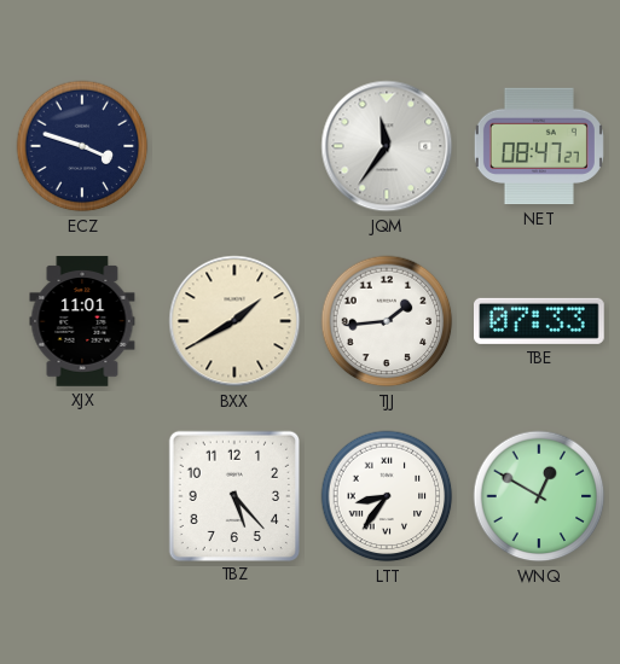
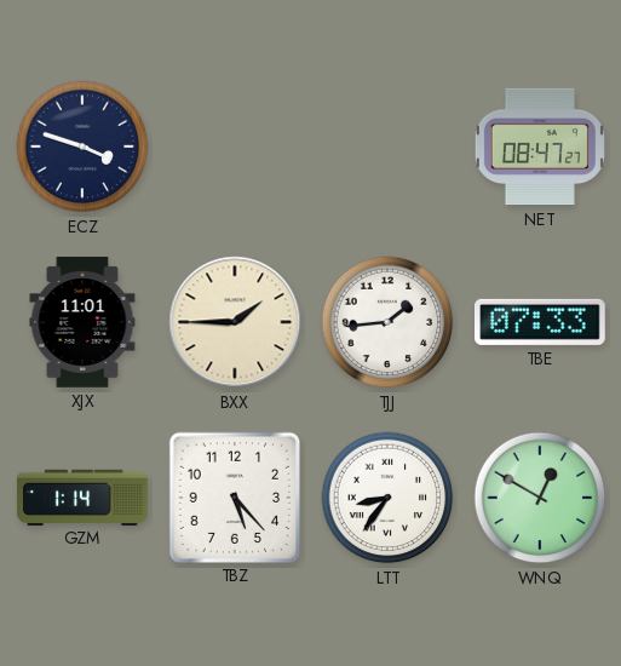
JQM: 11:36 -> none (387, 146)
BXX: 1:40 -> 1:45 (235, 322)
GZM: none -> 1:14 (82, 496)
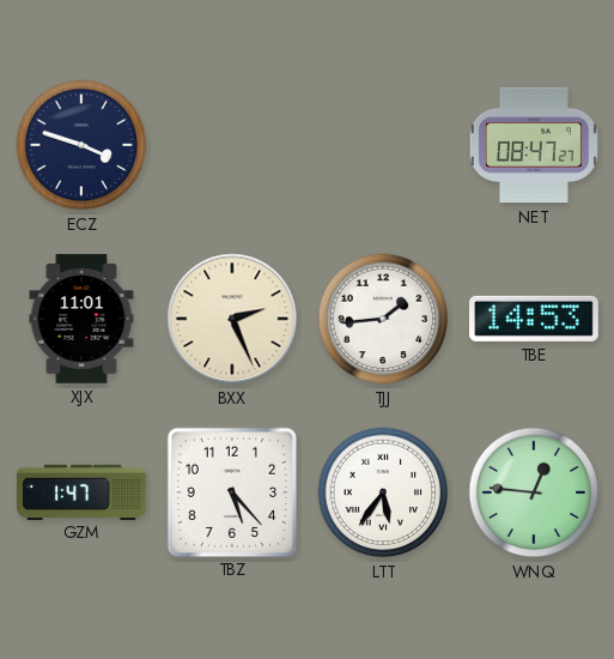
BXX: 1:45 -> 2:26 (232, 319)
TBE: 07:33 -> 14:53 (535, 319)
GZM: 1:14 -> 1:47 (81, 491)
LTT: 8:36 -> 5:36 (383, 492)
WNQ: 12:50 -> 12:46 (534, 492)
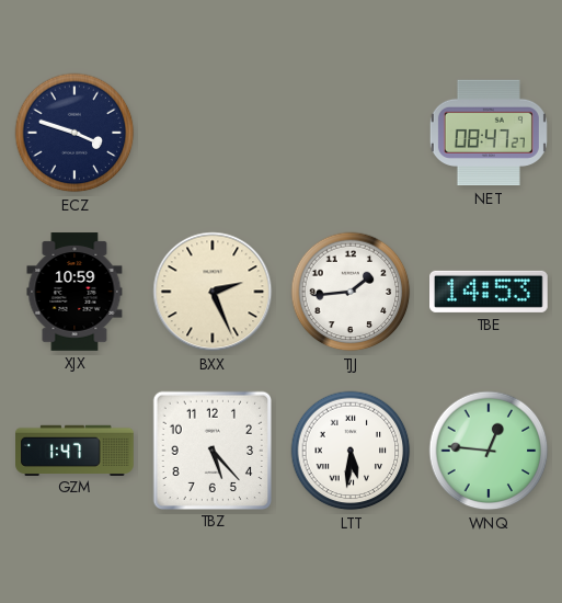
XJX: 11:01 -> 10:59 (74, 292)
LTT: 5:36 -> 5:31 (351, 451)
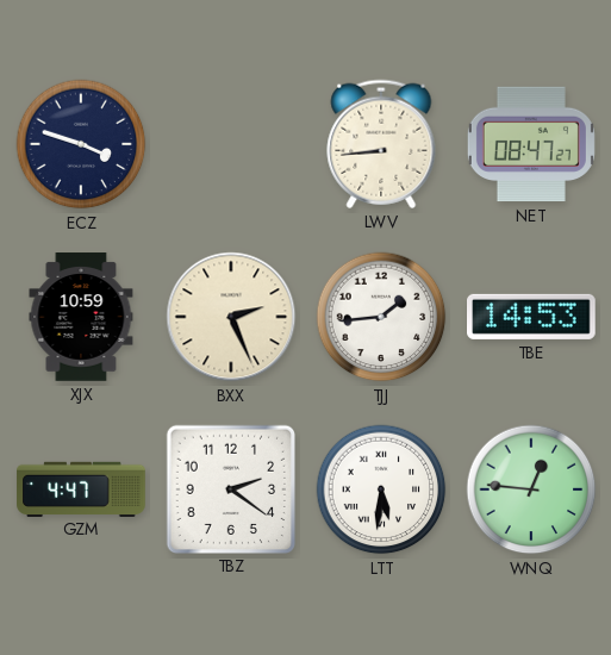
LWV: none -> 8:44 (381, 144)
GZM: 1:47 -> 4:47 (81, 488)
TBZ: 5:23 -> 2:21 (230, 488)
